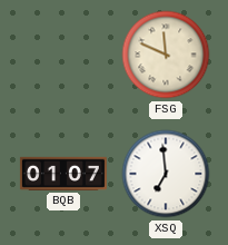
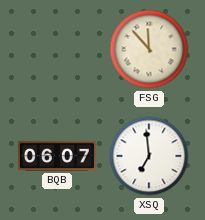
FSG: 11:49 -> 11:53 (149, 49)
BQB: 01:07 -> 06:07 (57, 156)
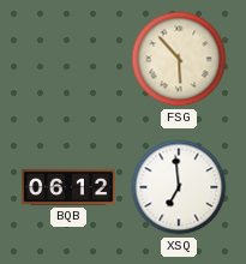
FSG: 11:53 -> 5:53 (179, 59)
BQB: 06:07 -> 06:12 (68, 187)
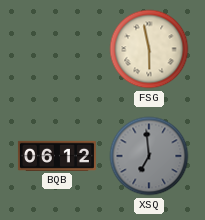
FSG: 5:53 -> 5:58 (149, 49)
XSQ dial: white -> grey (149, 156)
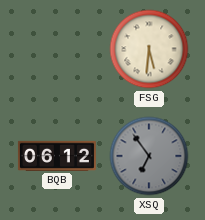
FSG: 5:58 -> 5:31 (149, 49)
XSQ: 6:59 -> 6:54 (149, 156)
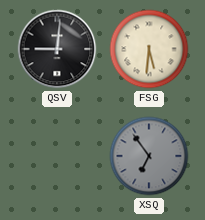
QSV: none -> 9:01 (57, 49)
BQB: 06:12 -> none (57, 156)
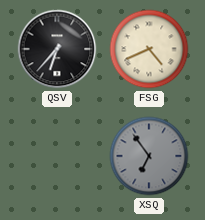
QSV: 9:01 -> 6:37 (57, 49)
FSG: 5:31 -> 4:41 (149, 49)
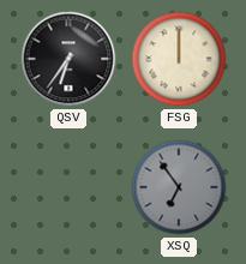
QSV: 6:37 -> 6:36 (68, 59)
FSG: 4:41 -> 12:00 (179, 59)
